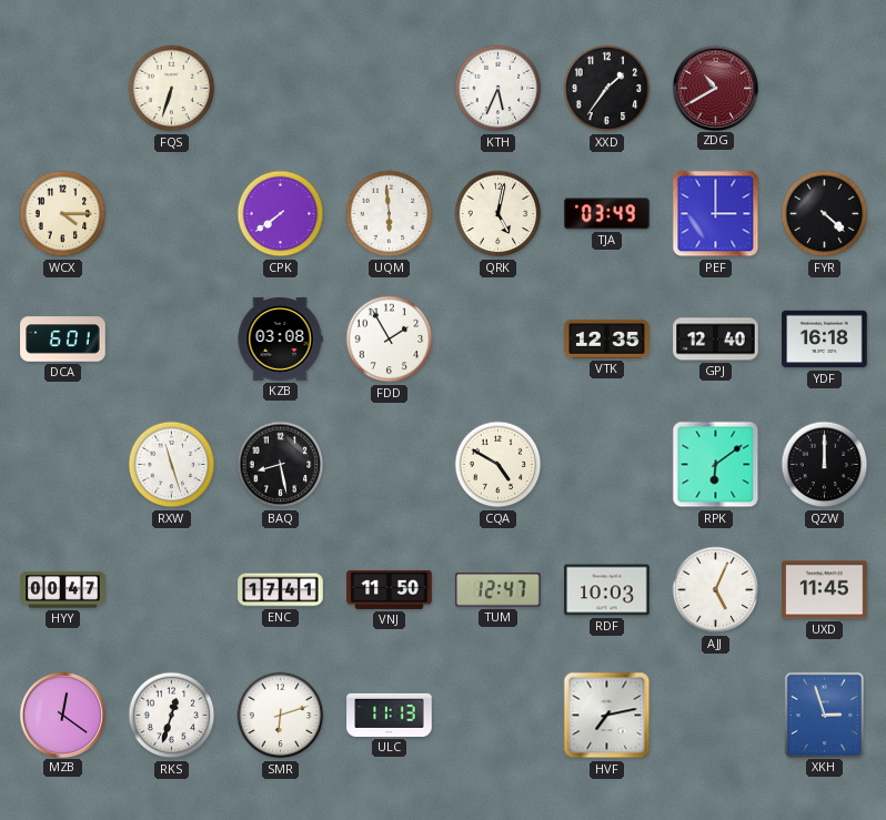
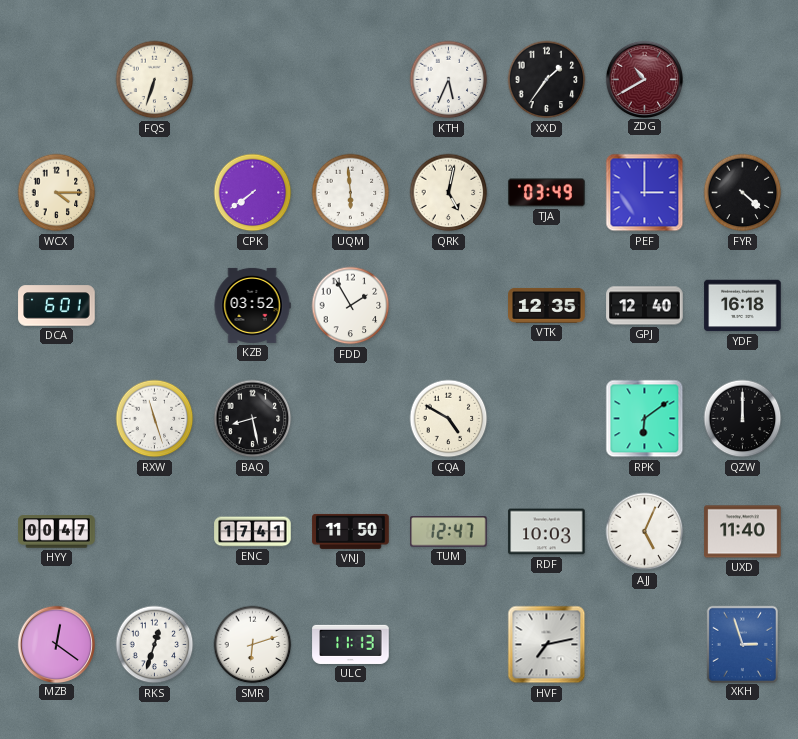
KZB: 03:08 -> 03:52 (252, 305)
UXD: 11:45 -> 11:40 (743, 532)
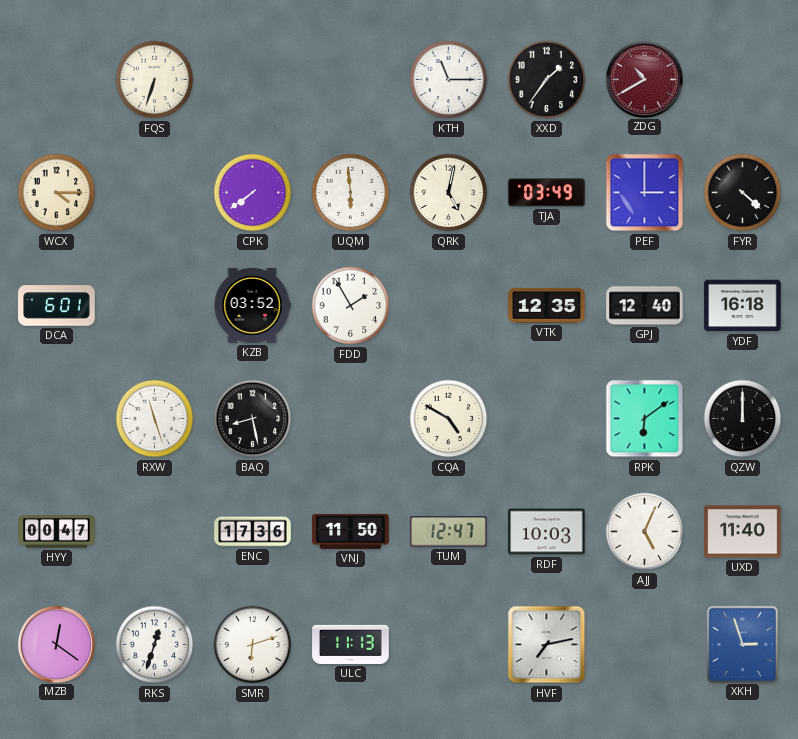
KTH: 5:34 -> 11:15 (449, 80)
ENC: 17:41 -> 17:36 (253, 532)
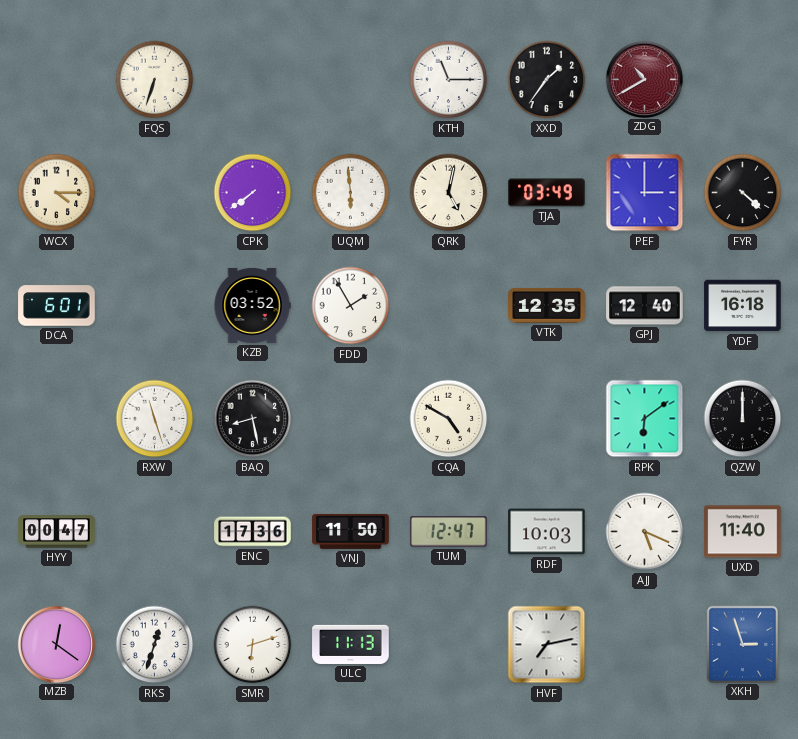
AJJ: 5:04 -> 5:19 (645, 532)
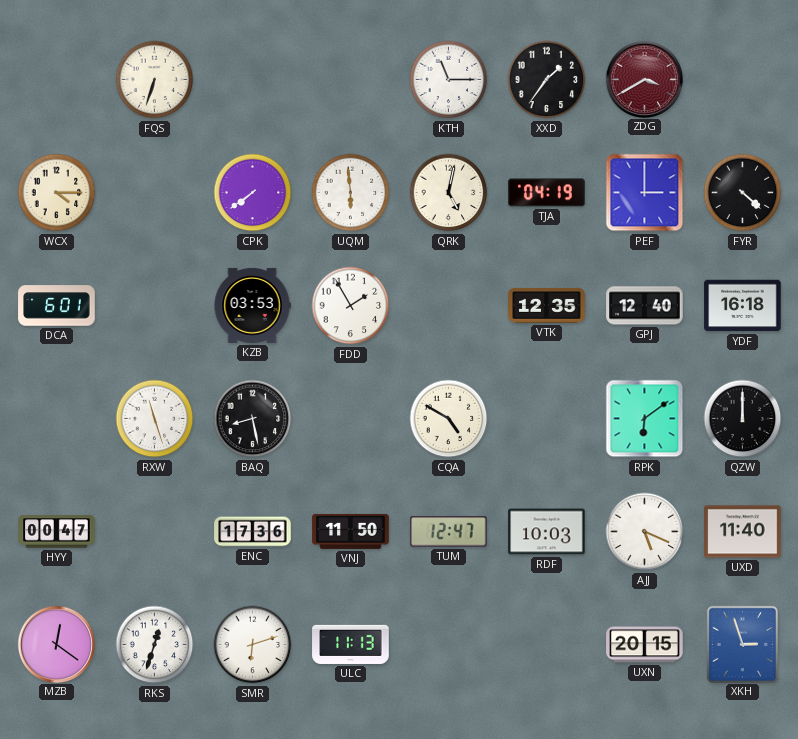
ZDG: 10:40 -> 3:40 (644, 79)
TJA: 03:49 -> 04:19 (547, 193)
KZB: 03:52 -> 03:53 (252, 305)
HVF: 7:13 -> none (547, 645)
UXN: none -> 20:15 (645, 645)
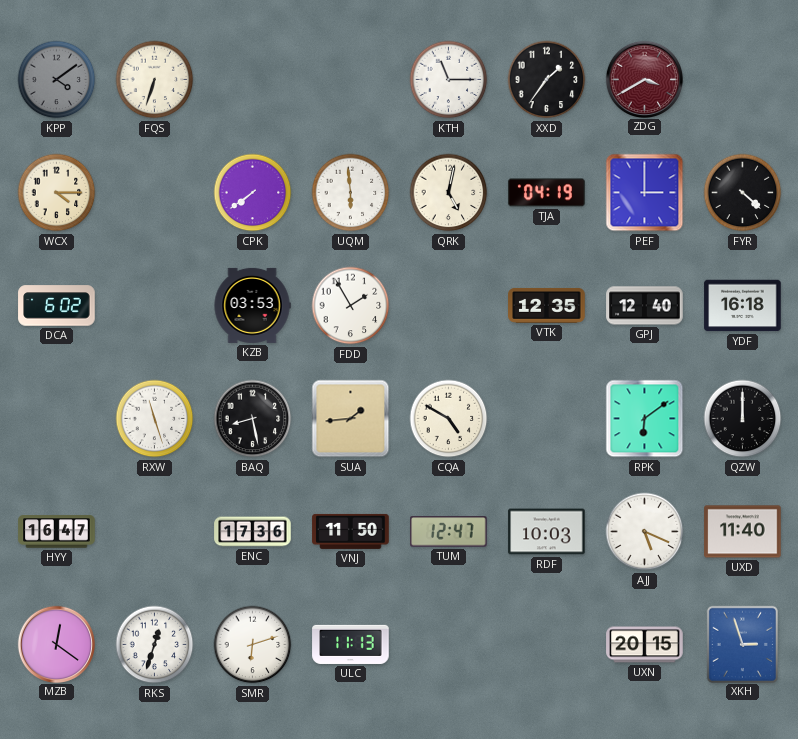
KPP: none -> 4:09 (57, 80)
DCA: 6:01 -> 6:02 (57, 306)
SUA: none -> 1:44 (351, 419)
HYY: 00:47 -> 16:47 (57, 532)
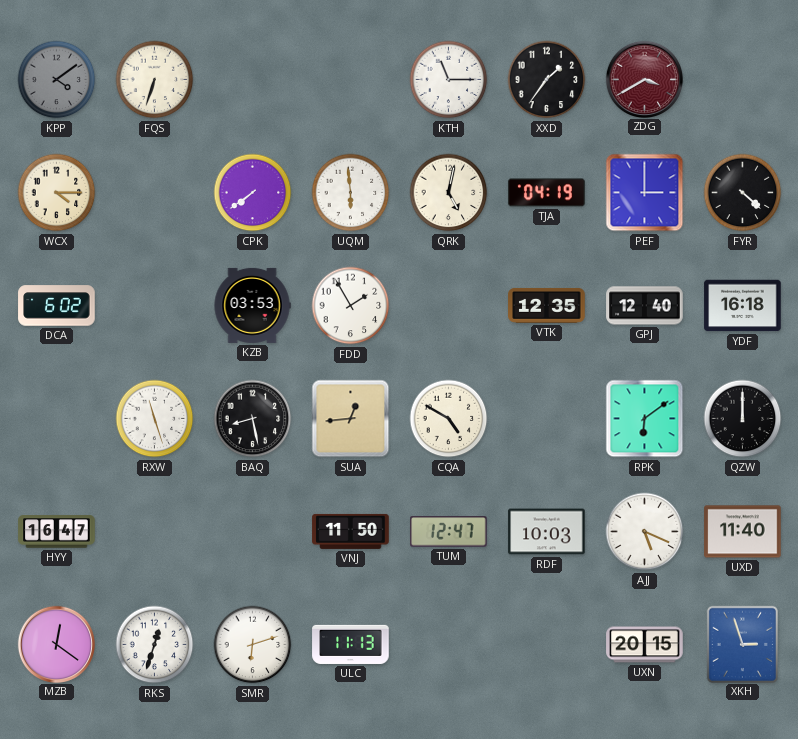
SUA: 1:44 -> 12:44 (351, 419)
ENC: 17:36 -> none (253, 532)
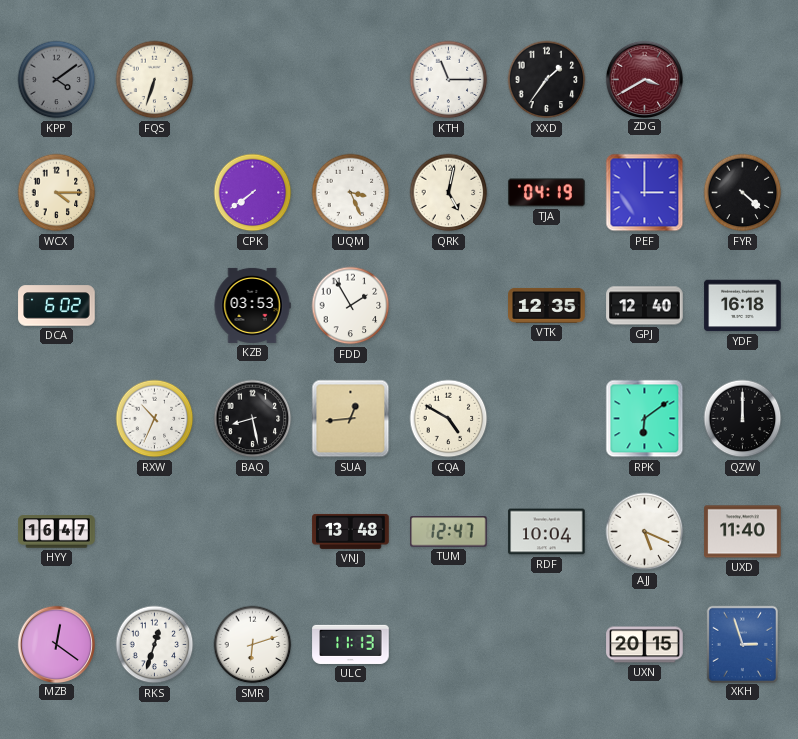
UQM: 5:59 -> 3:26 (351, 193)
RXW: 11:27 -> 10:34 (155, 419)
VNJ: 11:50 -> 13:48 (351, 531)
RDF: 10:03 -> 10:04 (547, 532)
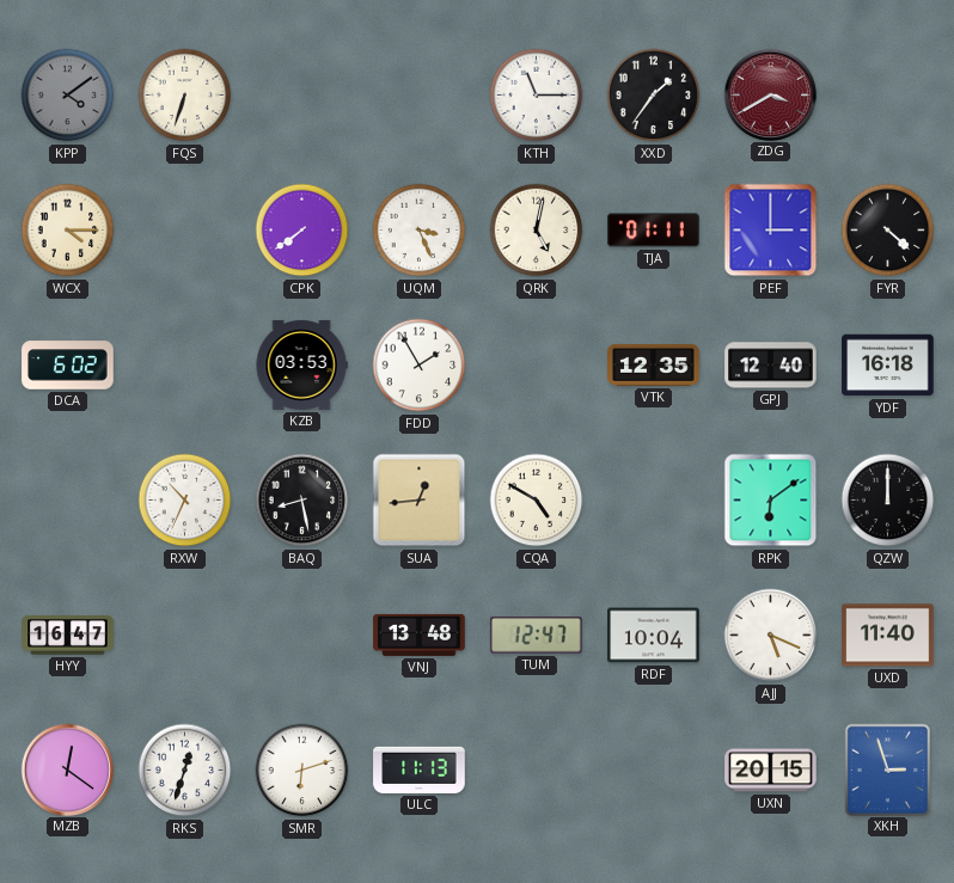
TJA: 04:19 -> 01:11 (654, 231)
